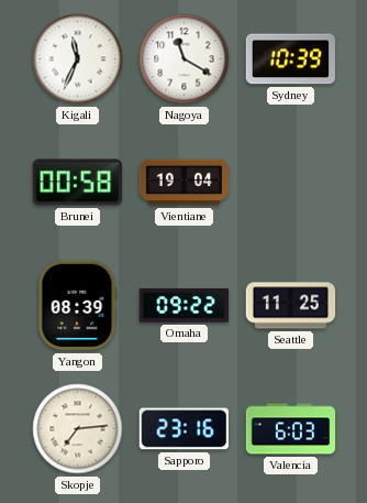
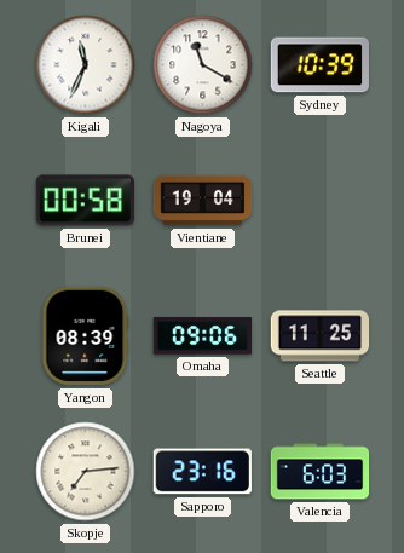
Omaha: 09:22 -> 09:06 (203, 336)
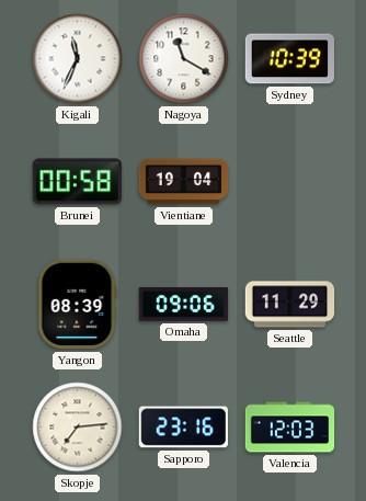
Seattle: 11:25 -> 11:29 (290, 305)
Valencia: 6:03 -> 12:03 (290, 428)
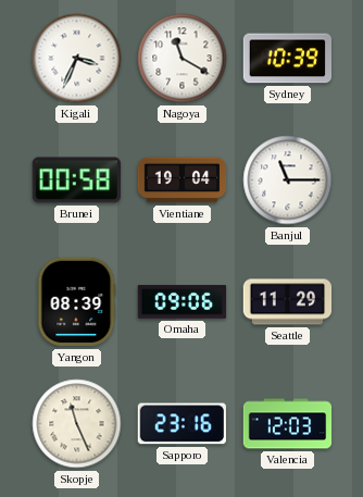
Kigali: 11:34 -> 3:34 (77, 59)
Banjul: none -> 11:15 (288, 181)
Skopje: 7:14 -> 11:26 (77, 424)
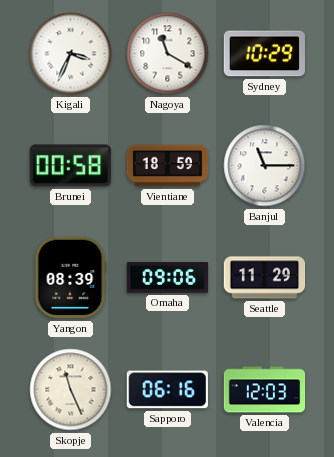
Sydney: 10:39 -> 10:29 (264, 54)
Vientiane: 19:04 -> 18:59 (168, 166)
Sapporo: 23:16 -> 06:16 (167, 390)
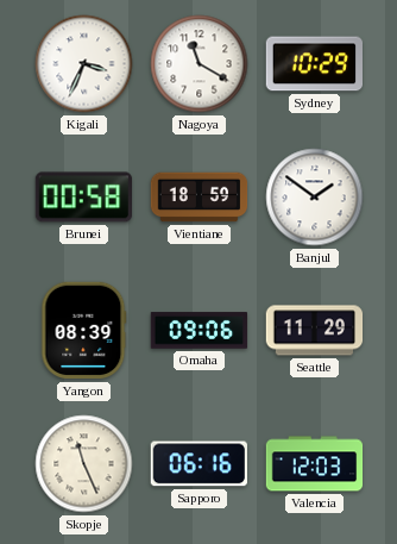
Banjul: 11:15 -> 1:51 (315, 198)
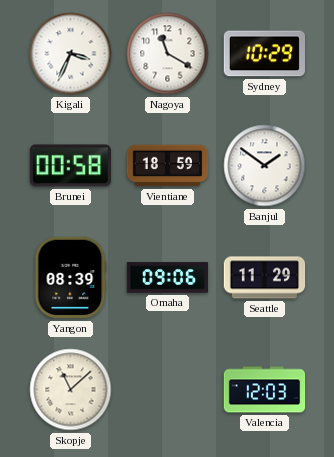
Skopje: 11:26 -> 11:08 (71, 390)
Sapporo: 06:16 -> none (198, 464)
